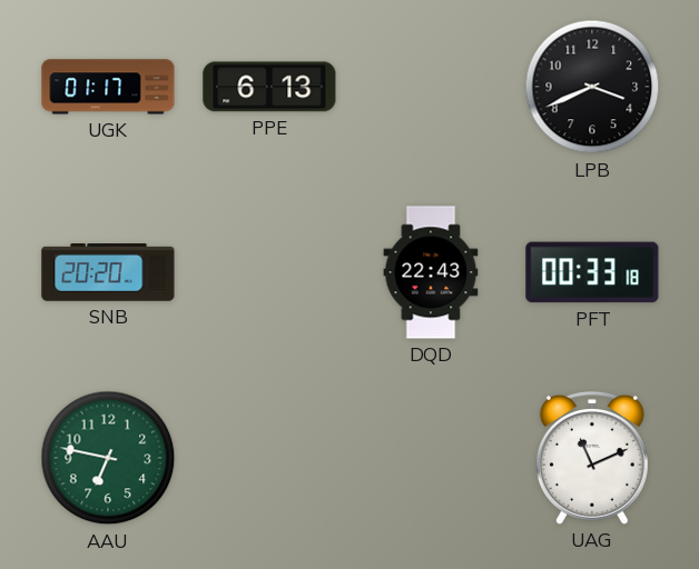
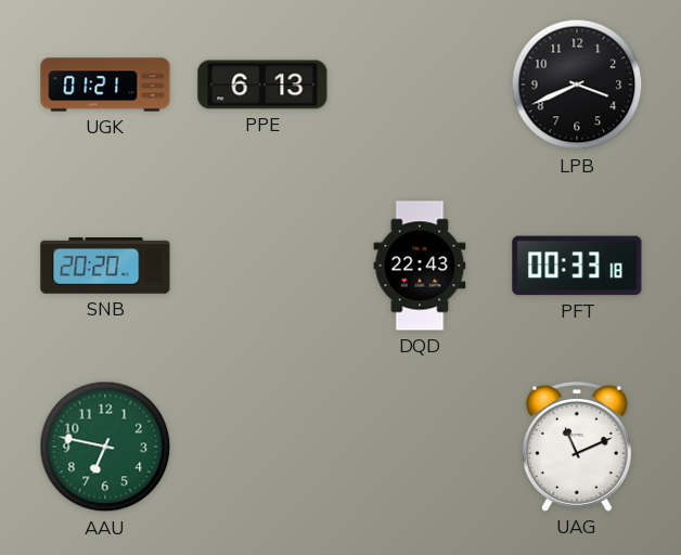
UGK: 01:17 -> 01:21 (105, 85)
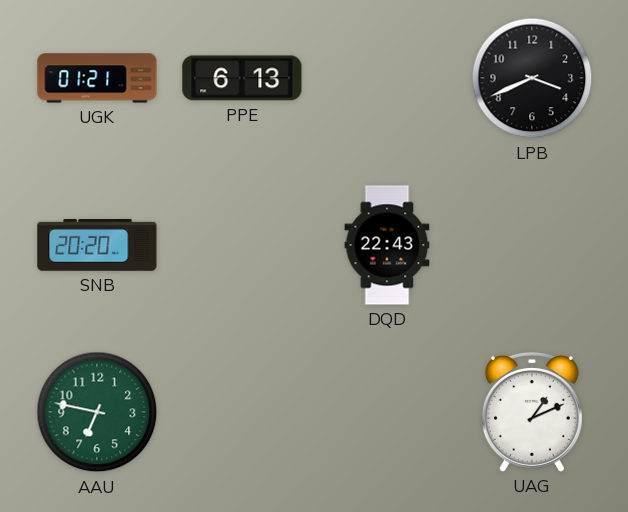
PFT: 00:33 -> none (577, 266)
UAG: 11:11 -> 1:11 (532, 412)
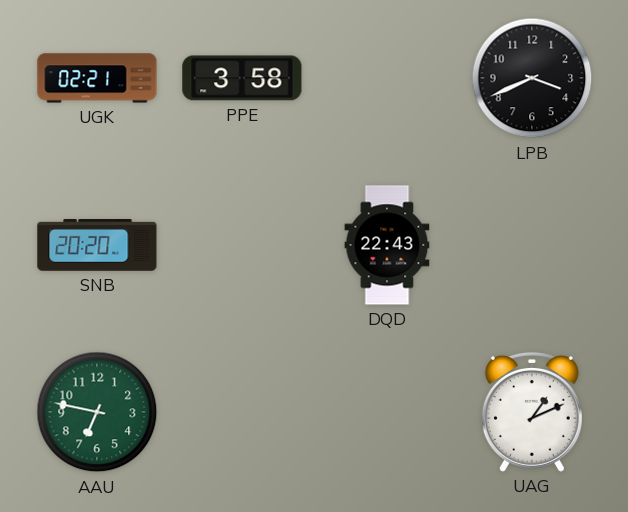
UGK: 01:21 -> 02:21 (97, 78)
PPE: 6:13 -> 3:58 (242, 78)
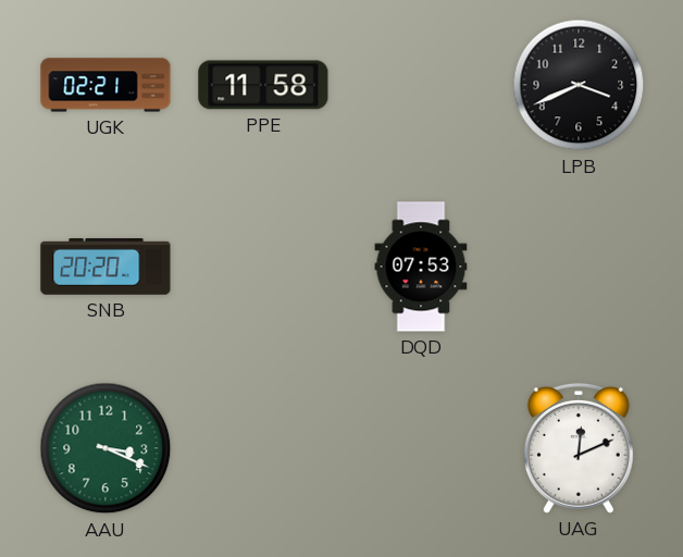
PPE: 3:58 -> 11:58 (263, 85)
DQD: 22:43 -> 07:53 (421, 267)
AAU: 6:47 -> 3:19 (105, 448)
UAG: 1:11 -> 12:11 (579, 448)
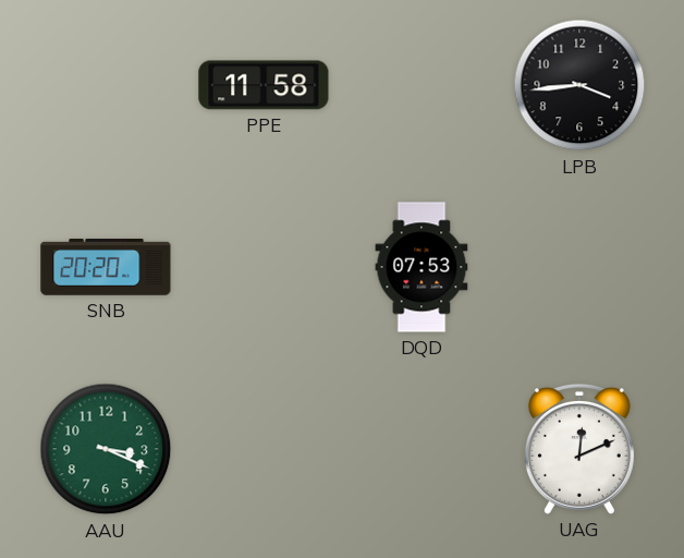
UGK: 02:21 -> none (105, 85)
LPB: 3:41 -> 3:44 (579, 85)
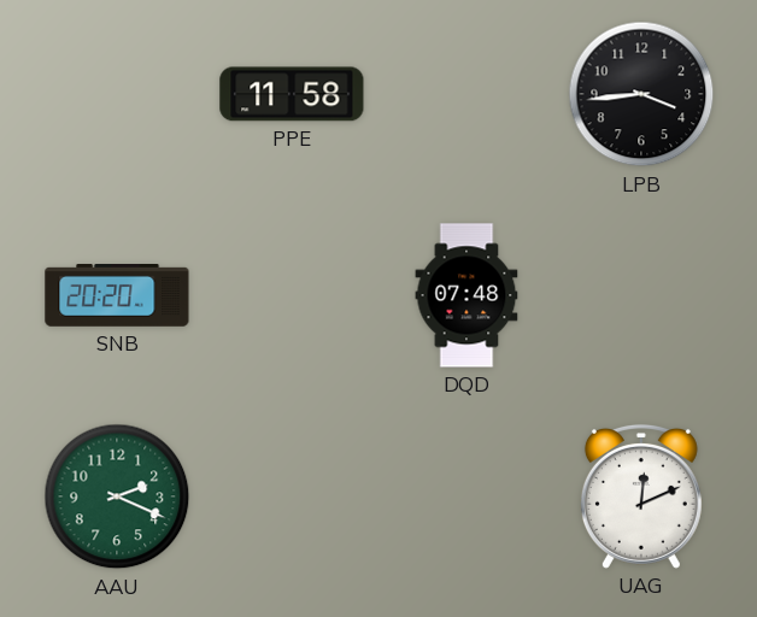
DQD: 07:53 -> 07:48 (466, 295)
AAU: 3:19 -> 2:19 (117, 496)
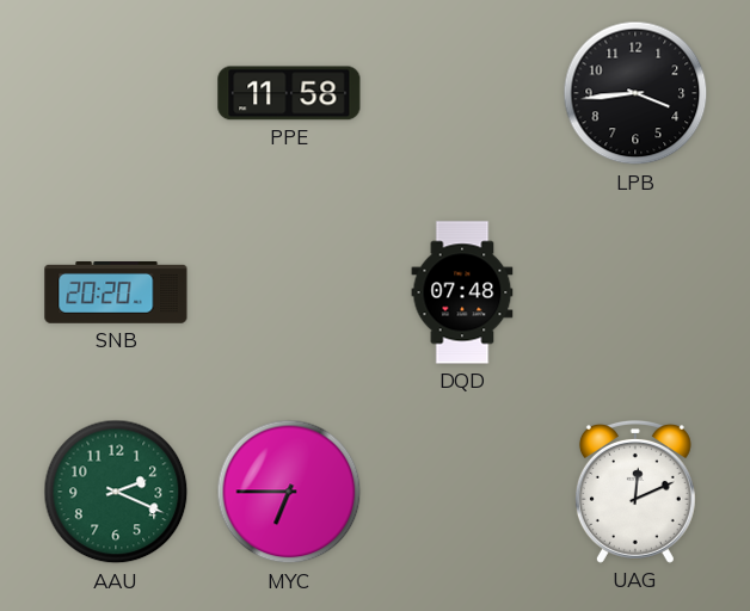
MYC: none -> 6:45 (289, 492)
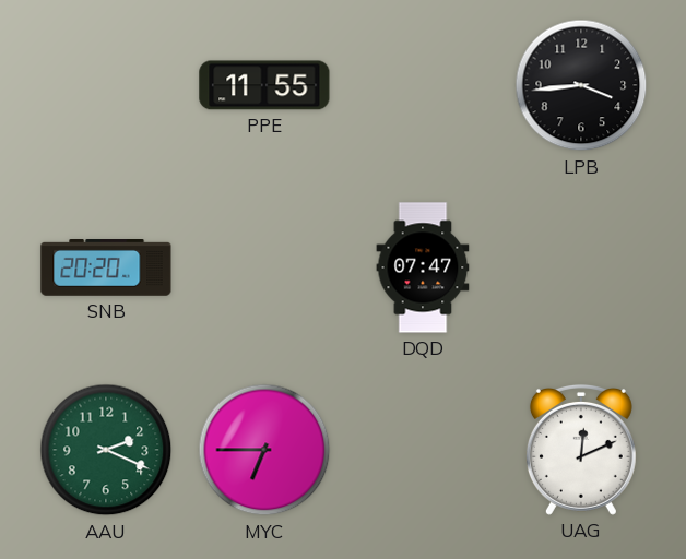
PPE: 11:58 -> 11:55 (264, 85)
DQD: 07:48 -> 07:47 (423, 267)
